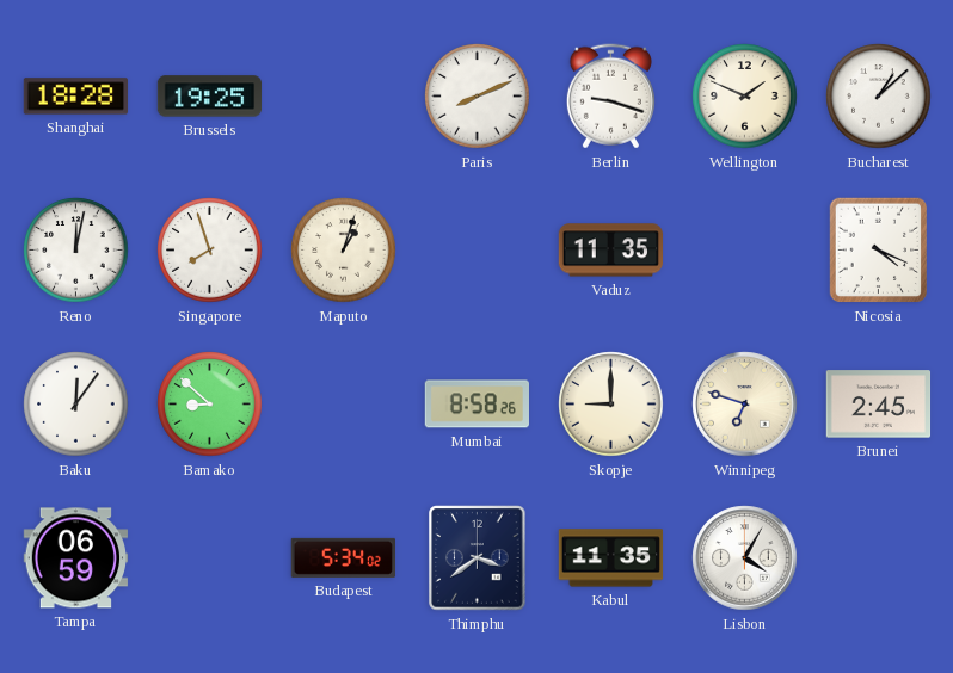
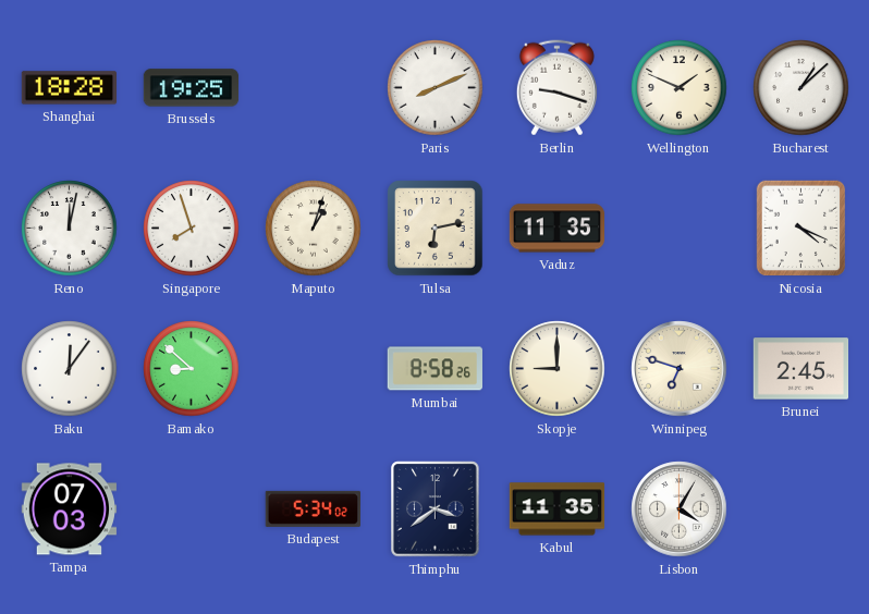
Tulsa: none -> 6:13 (436, 229)
Tampa: 06:59 -> 07:03 (70, 509)
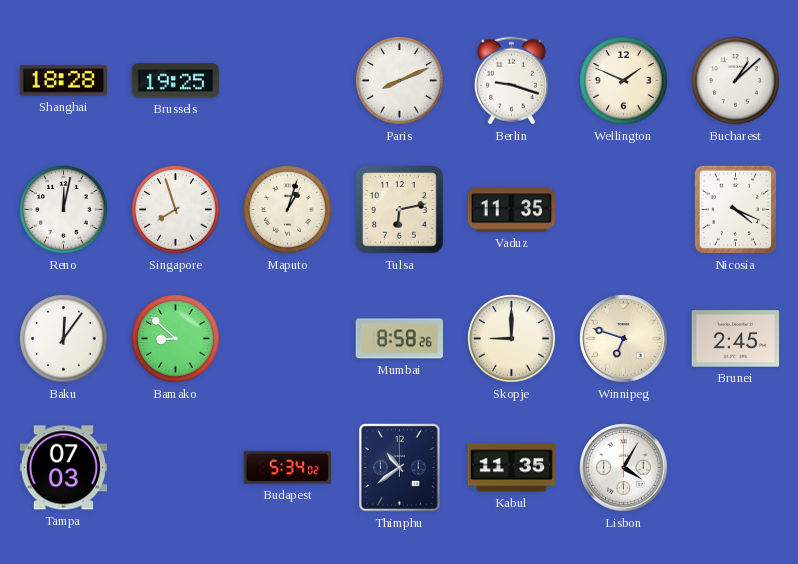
Thimphu: 3:39 -> 10:39 (400, 468)
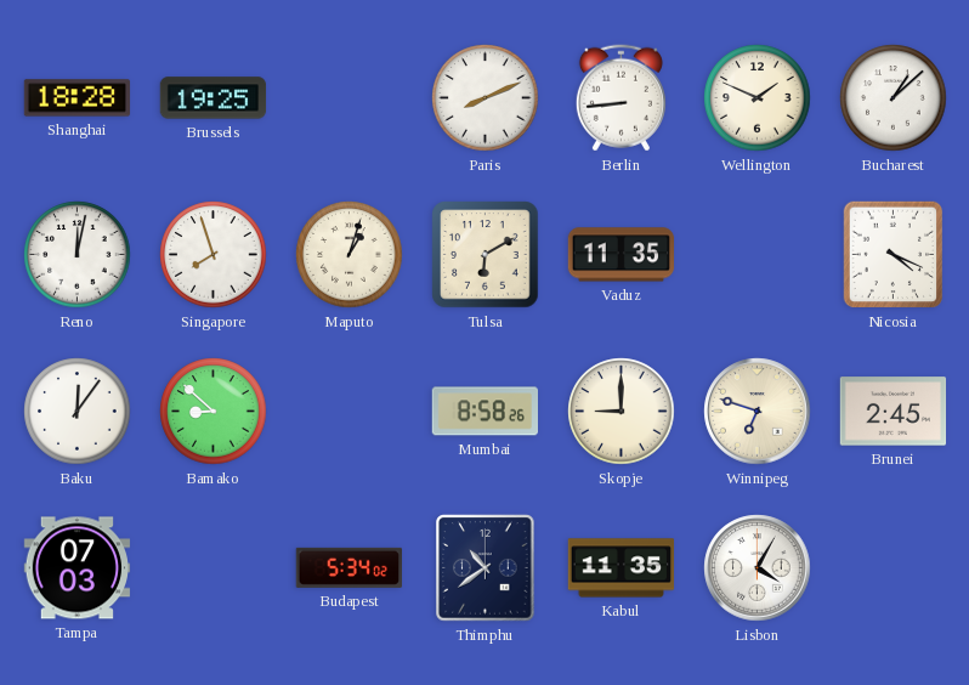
Berlin: 9:18 -> 8:44 (620, 98)
Tulsa: 6:13 -> 6:10 (486, 255)
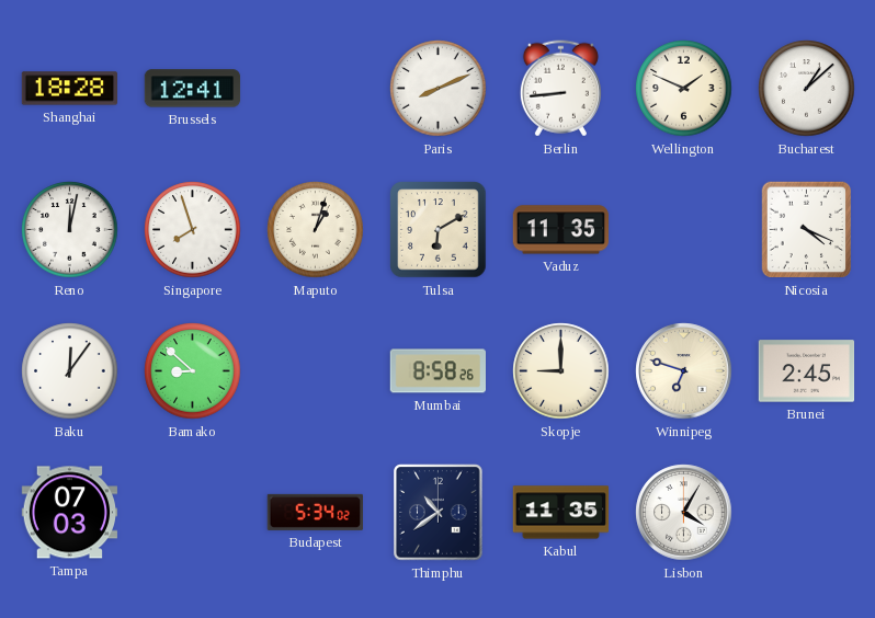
Brussels: 19:25 -> 12:41 (193, 89)
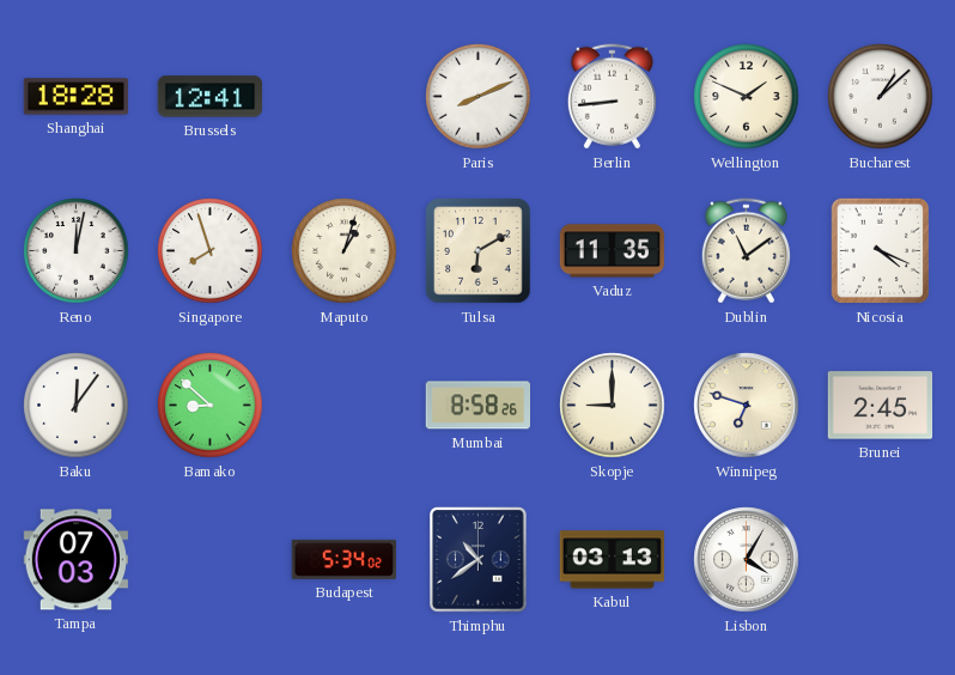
Dublin: none -> 11:09 (746, 251)
Kabul: 11:35 -> 03:13 (613, 560)
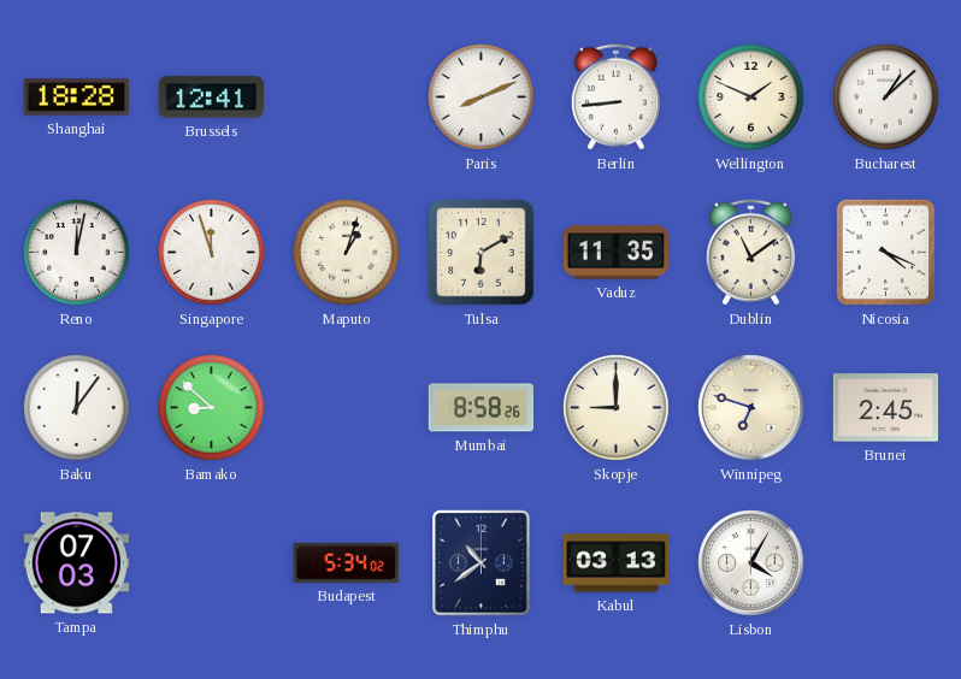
Singapore: 7:57 -> 11:57 (212, 253)
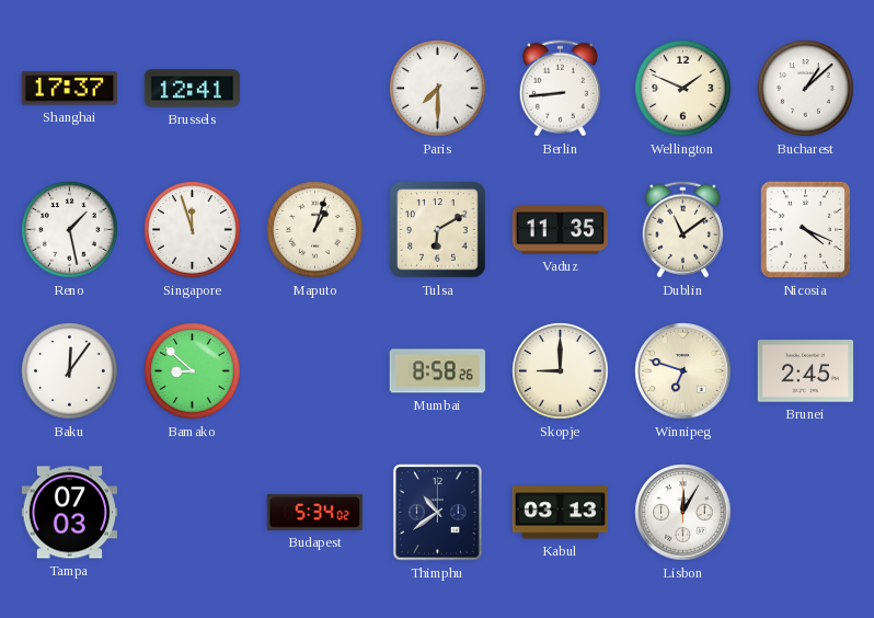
Shanghai: 18:28 -> 17:37 (70, 89)
Paris: 8:11 -> 7:30 (438, 89)
Reno: 12:02 -> 1:28 (70, 230)
Lisbon: 4:05 -> 12:05 (683, 513)
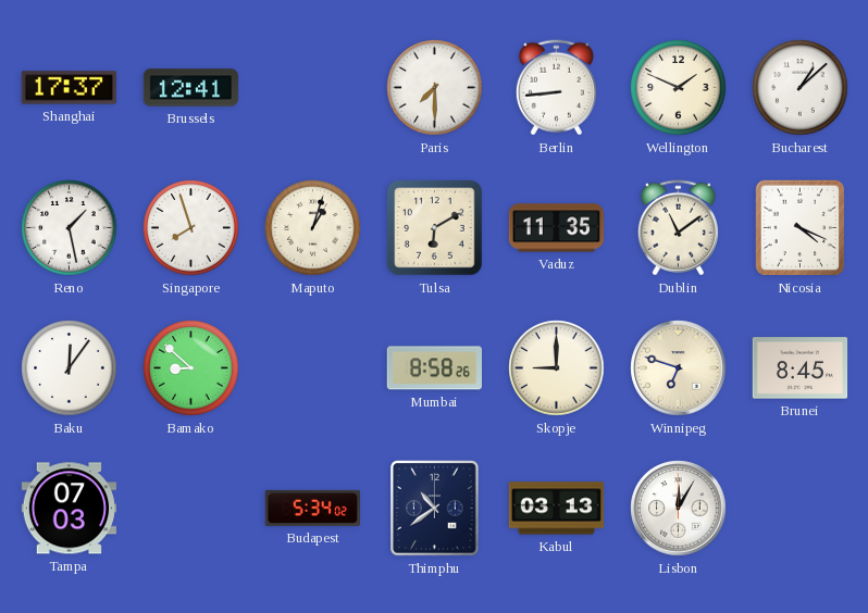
Singapore: 11:57 -> 7:57 (191, 228)
Brunei: 2:45 -> 8:45 (801, 368)
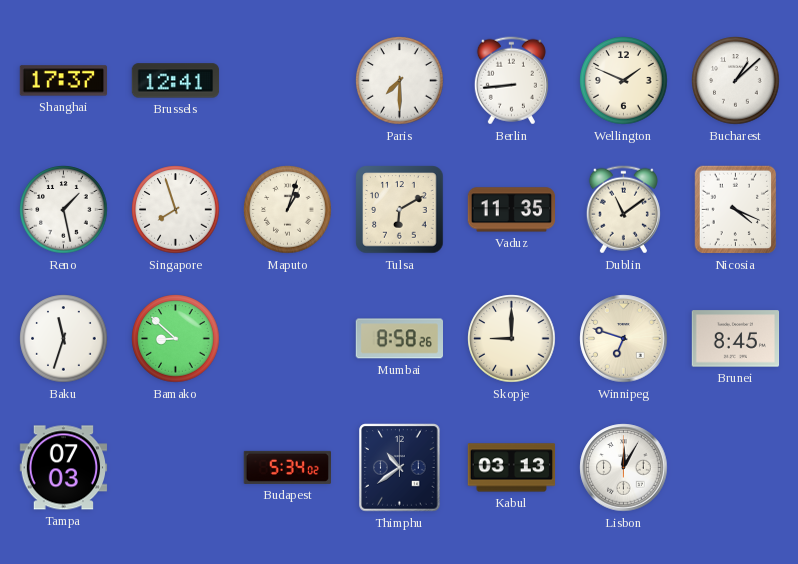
Baku: 12:06 -> 11:33 (64, 339)
